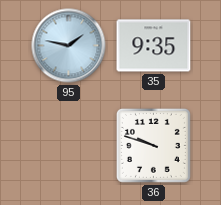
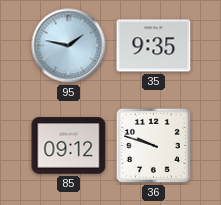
85: none -> 09:12 (69, 146)
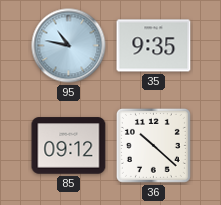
95: 1:47 -> 10:47 (69, 46)
36: 9:48 -> 10:22 (153, 145)
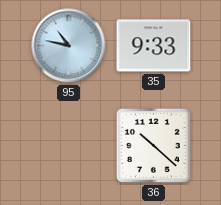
35: 9:35 -> 9:33 (154, 46)
85: 09:12 -> none (69, 146)
